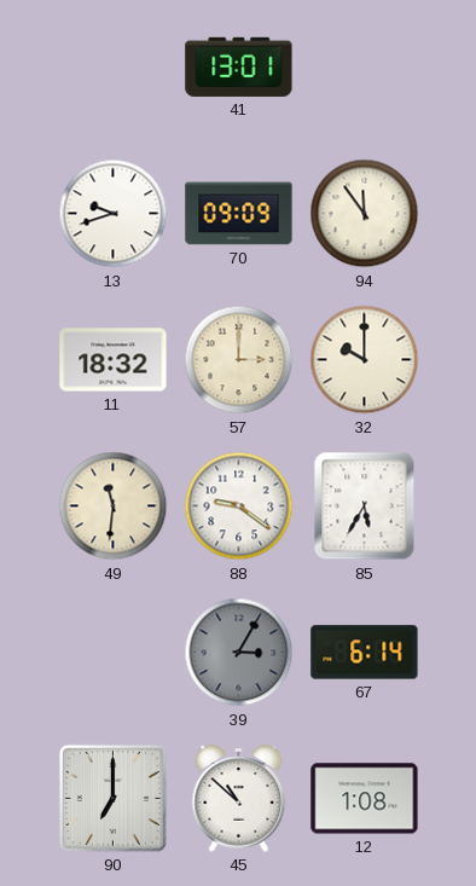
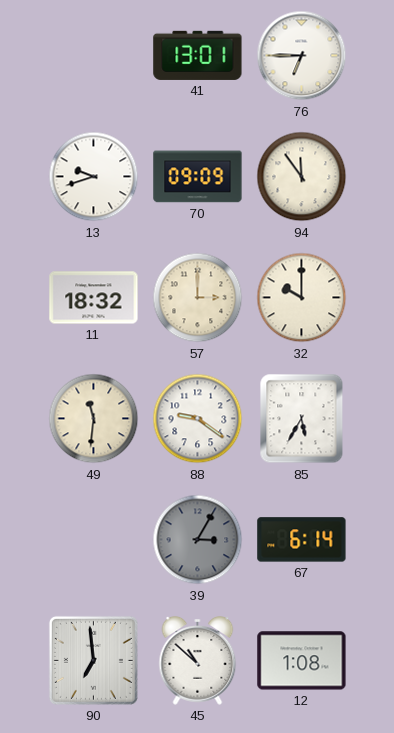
76: none -> 6:45 (302, 56)
90: 7:00 -> 6:59 (93, 660)
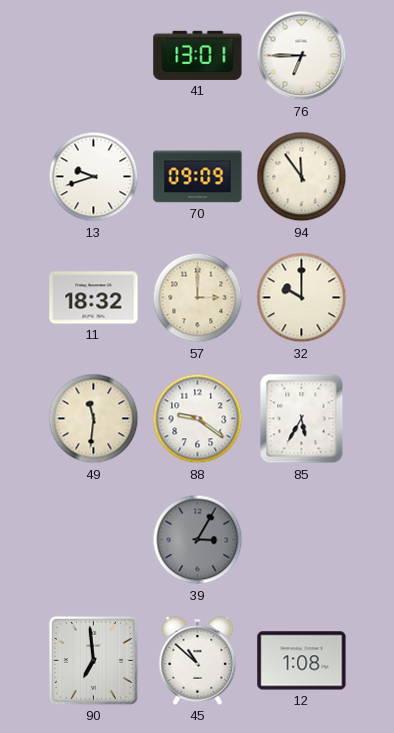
67: 6:14 -> none (302, 540)
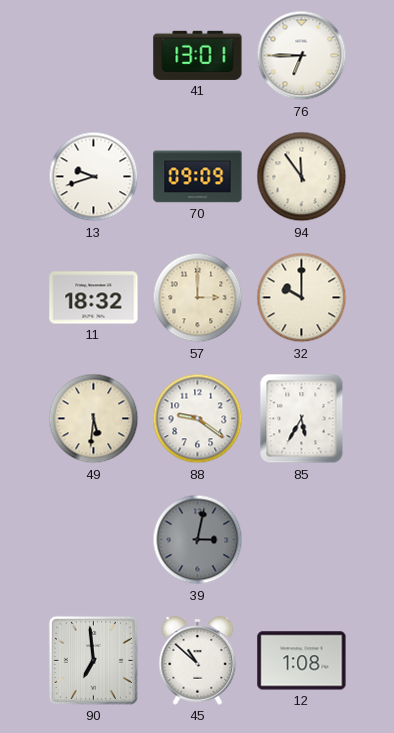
49: 11:31 -> 5:31 (94, 419)
39: 3:05 -> 3:02 (198, 540)
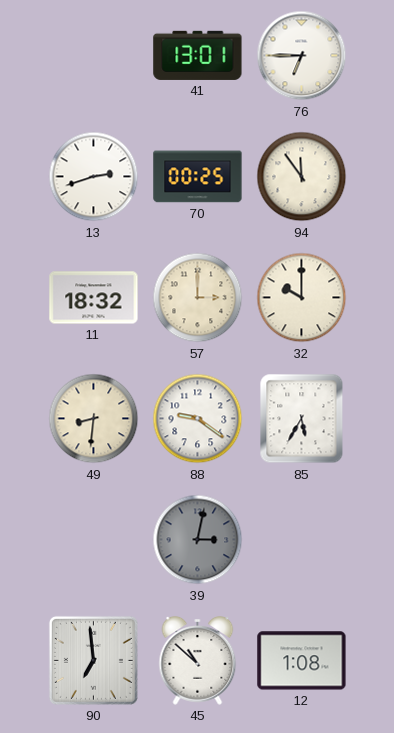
13: 9:42 -> 2:42 (94, 177)
70: 09:09 -> 00:25 (198, 177)
49: 5:31 -> 8:31 (94, 419)
